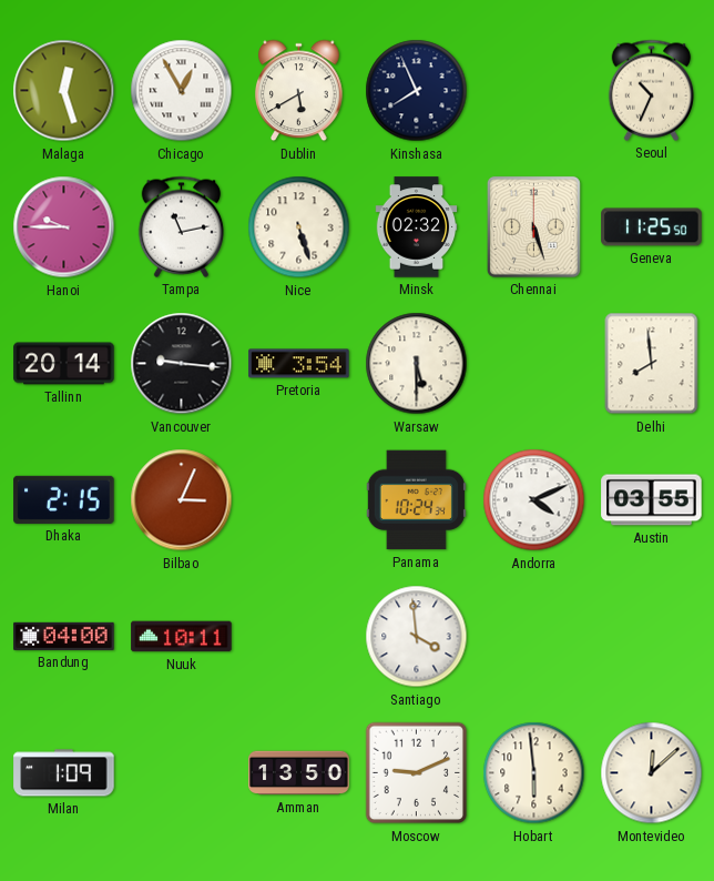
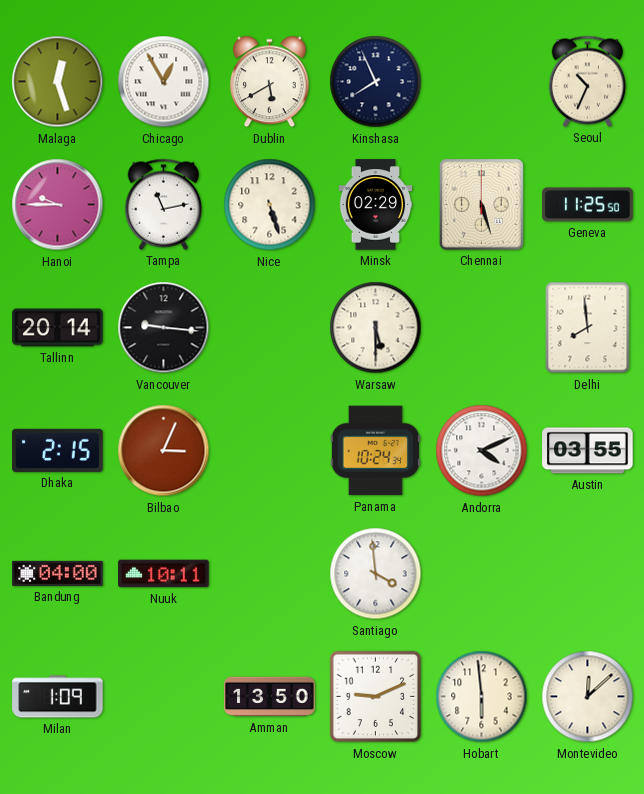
Minsk: 02:32 -> 02:29 (376, 205)
Pretoria: 3:54 -> none (299, 364)
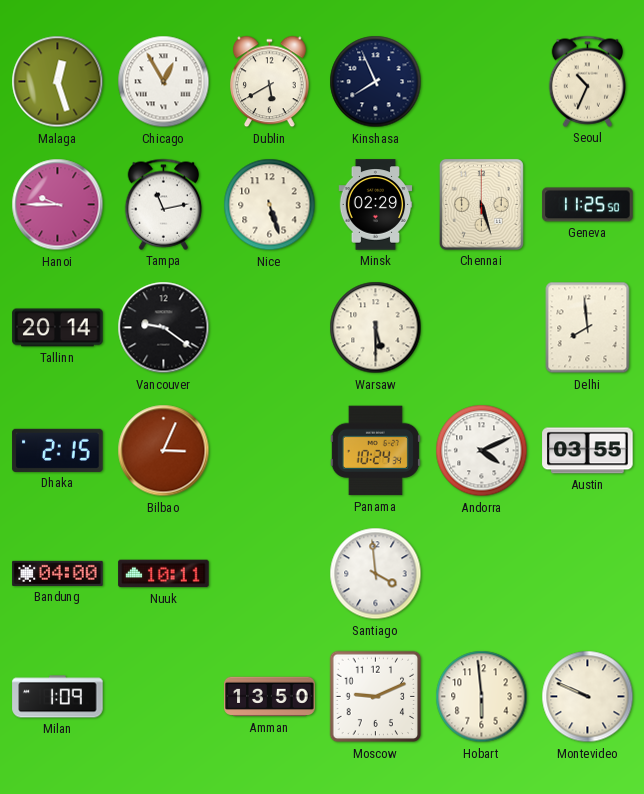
Vancouver: 9:16 -> 9:21 (164, 328)
Montevideo: 12:08 -> 9:49 (588, 697)
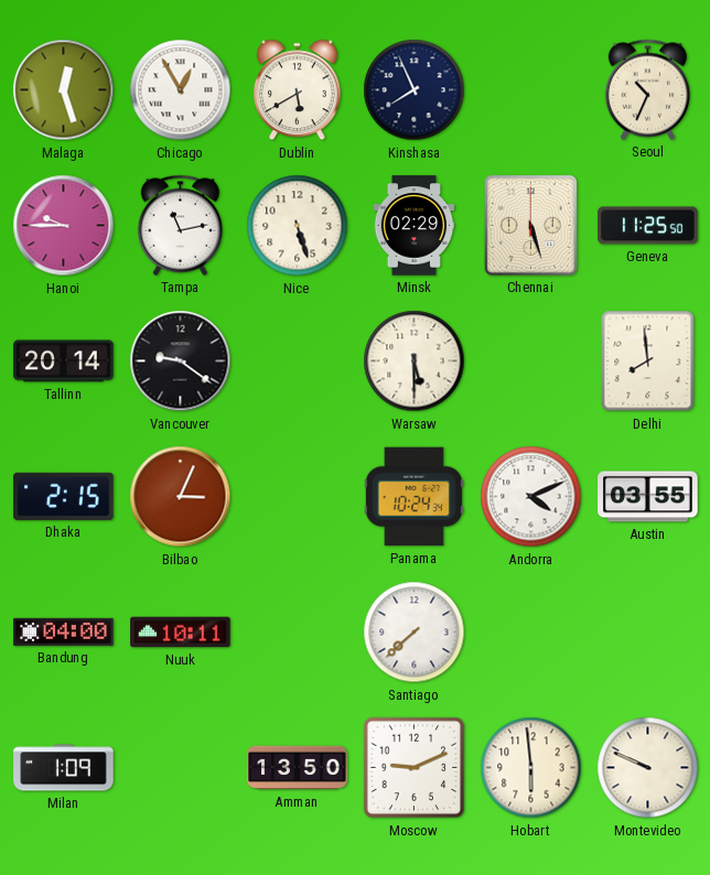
Santiago: 3:59 -> 7:38 (415, 633)
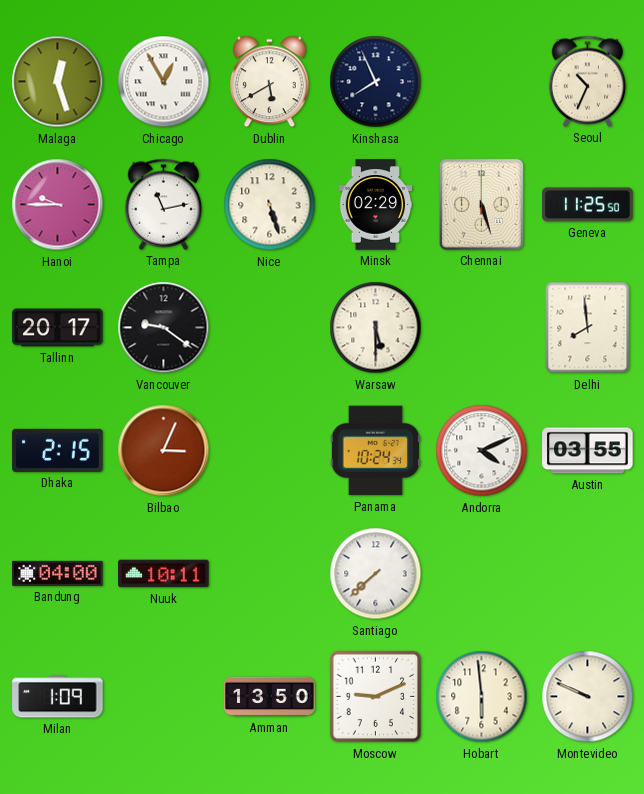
Tallinn: 20:14 -> 20:17 (58, 328)
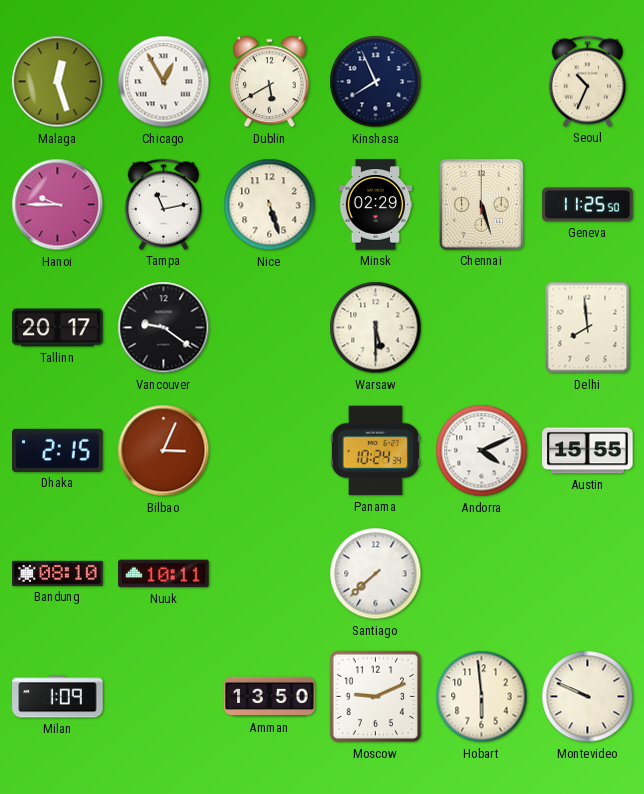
Austin: 03:55 -> 15:55 (588, 451)
Bandung: 04:00 -> 08:10 (58, 573)
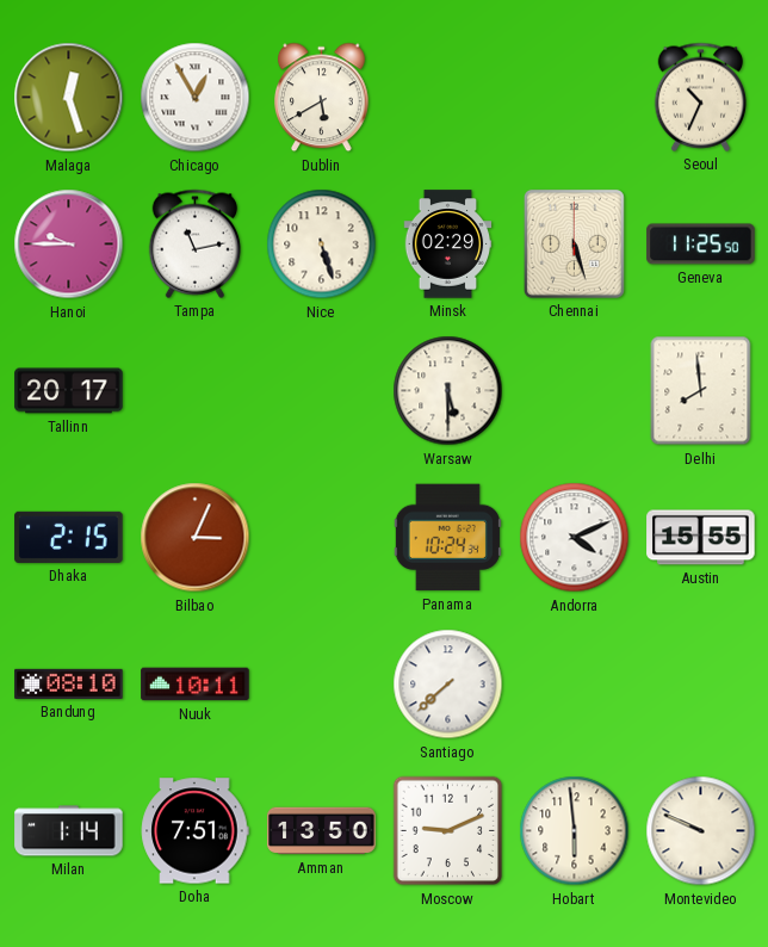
Kinshasa: 7:56 -> none (376, 82)
Vancouver: 9:21 -> none (164, 328)
Milan: 1:09 -> 1:14 (69, 831)
Doha: none -> 7:51 (194, 831)
